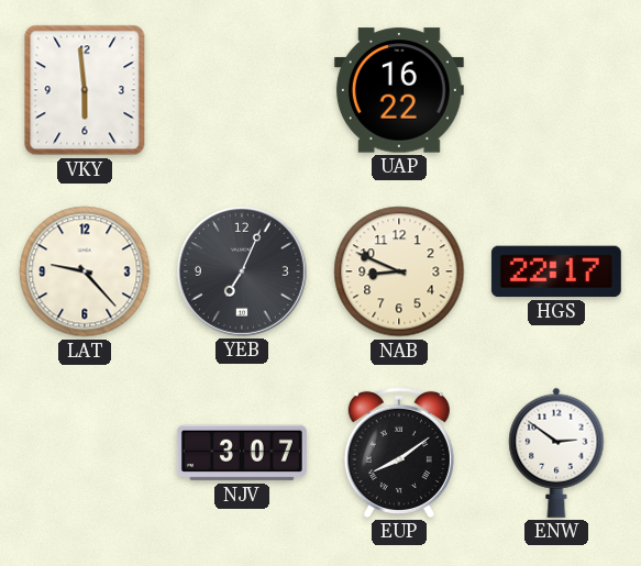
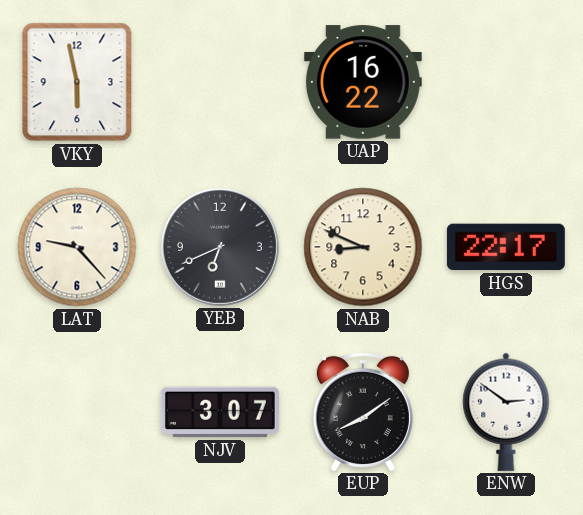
VKY: 5:59 -> 5:58 (77, 82)
YEB: 7:04 -> 6:41 (220, 247)
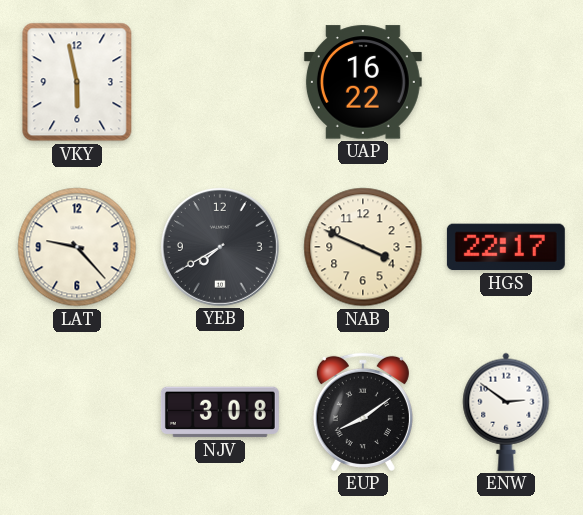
YEB: 6:41 -> 7:40 (220, 247)
NAB: 8:49 -> 3:49 (363, 247)
NJV: 3:07 -> 3:08 (220, 412)
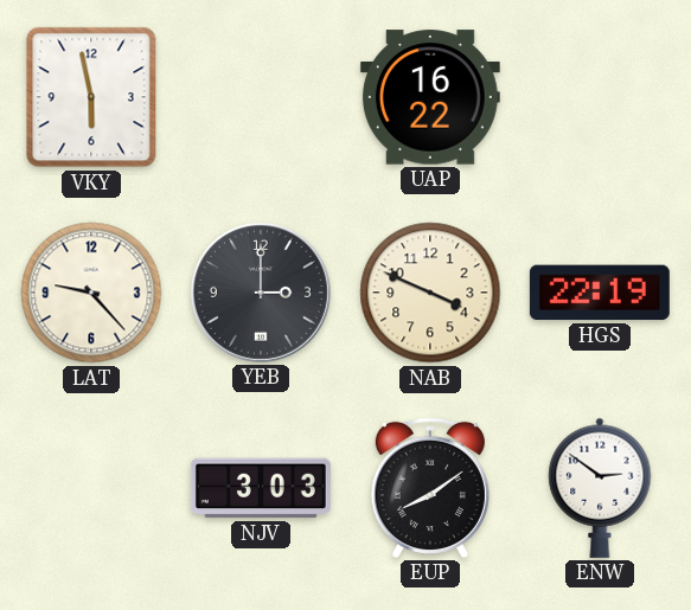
YEB: 7:40 -> 3:00 (261, 293)
HGS: 22:17 -> 22:19 (600, 293)
NJV: 3:08 -> 3:03 (261, 488)
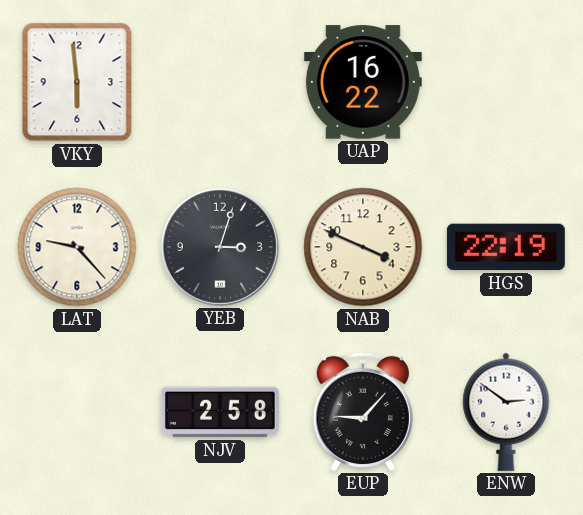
VKY: 5:58 -> 5:59 (77, 82)
YEB: 3:00 -> 3:03 (220, 247)
NJV: 3:03 -> 2:58 (220, 412)
EUP: 8:09 -> 9:07 (363, 412)
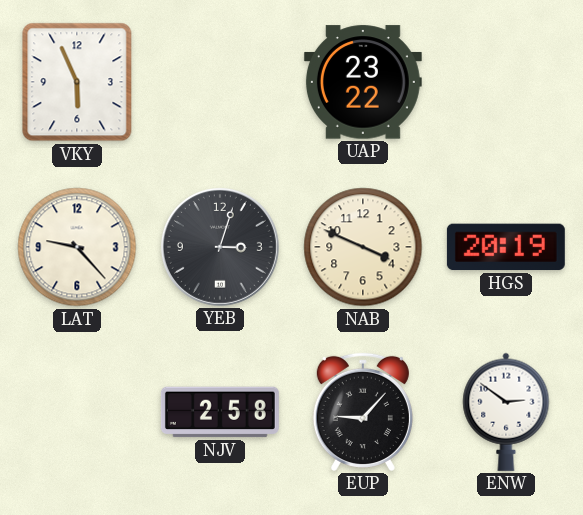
VKY: 5:59 -> 5:56 (77, 82)
UAP: 16:22 -> 23:22 (363, 82)
HGS: 22:19 -> 20:19 (506, 247)
